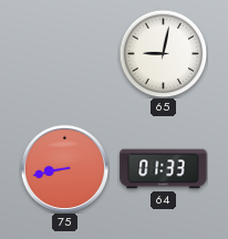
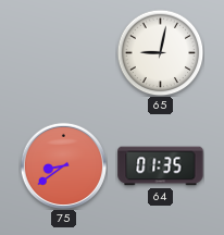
75: 8:43 -> 8:39 (63, 165)
64: 01:33 -> 01:35 (161, 166)
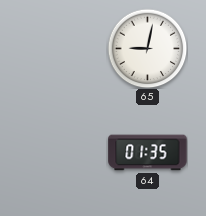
75: 8:39 -> none (63, 165)
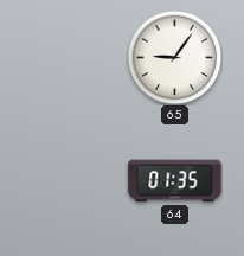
65: 9:02 -> 9:06 (174, 57)
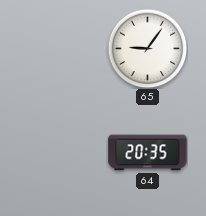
64: 01:35 -> 20:35 (148, 153)
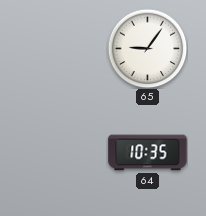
64: 20:35 -> 10:35 (148, 153)
